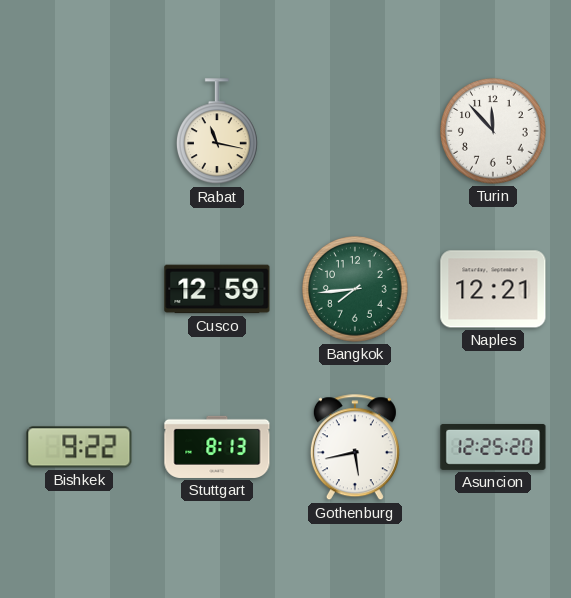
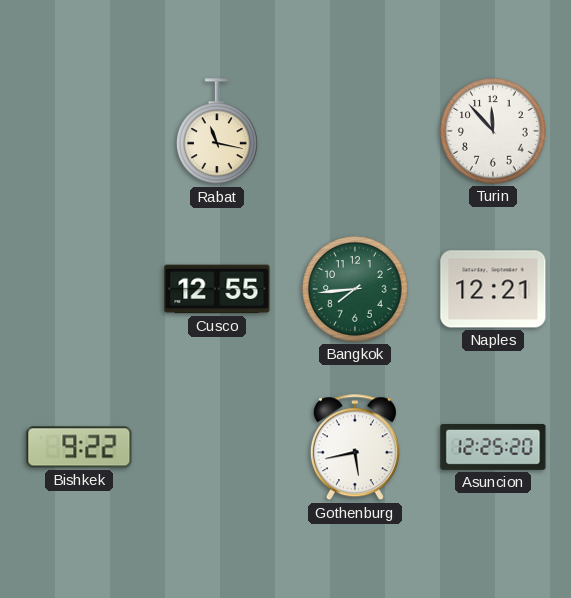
Cusco: 12:59 -> 12:55 (217, 289)
Stuttgart: 8:13 -> none (217, 447)
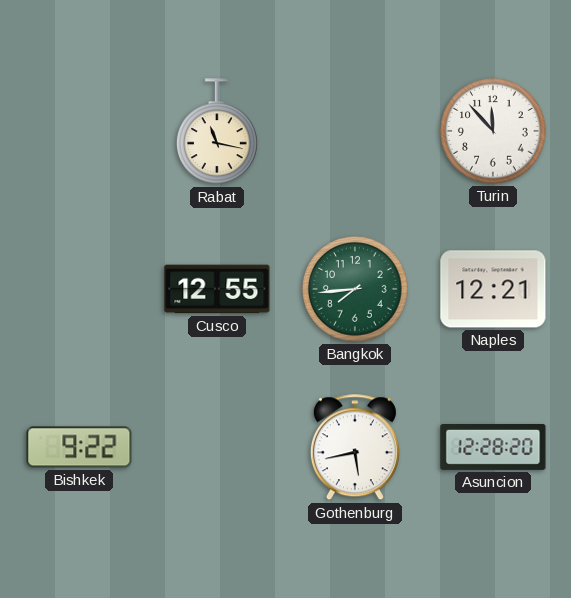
Asuncion: 12:25 -> 12:28 (493, 447)
